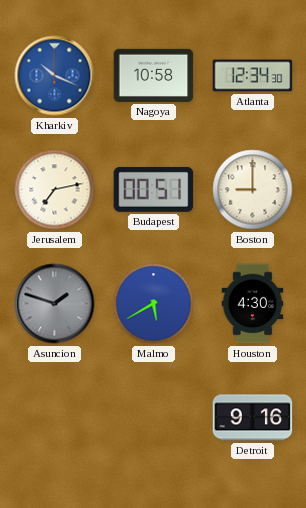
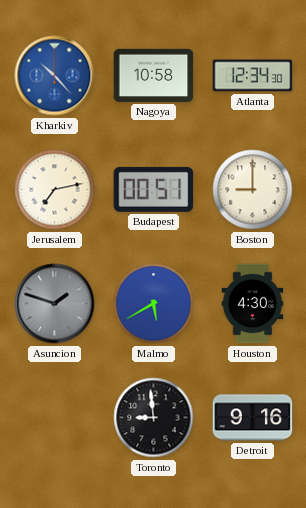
Kharkiv: 10:19 -> 10:23 (55, 76)
Toronto: none -> 8:59 (154, 418)
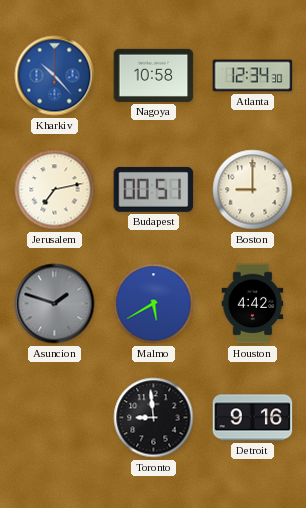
Houston: 4:30 -> 4:42 (253, 304)
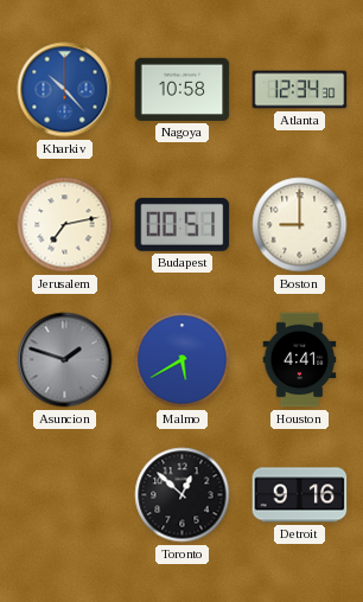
Houston: 4:42 -> 4:41 (300, 360)
Toronto: 8:59 -> 12:52 (183, 495)
